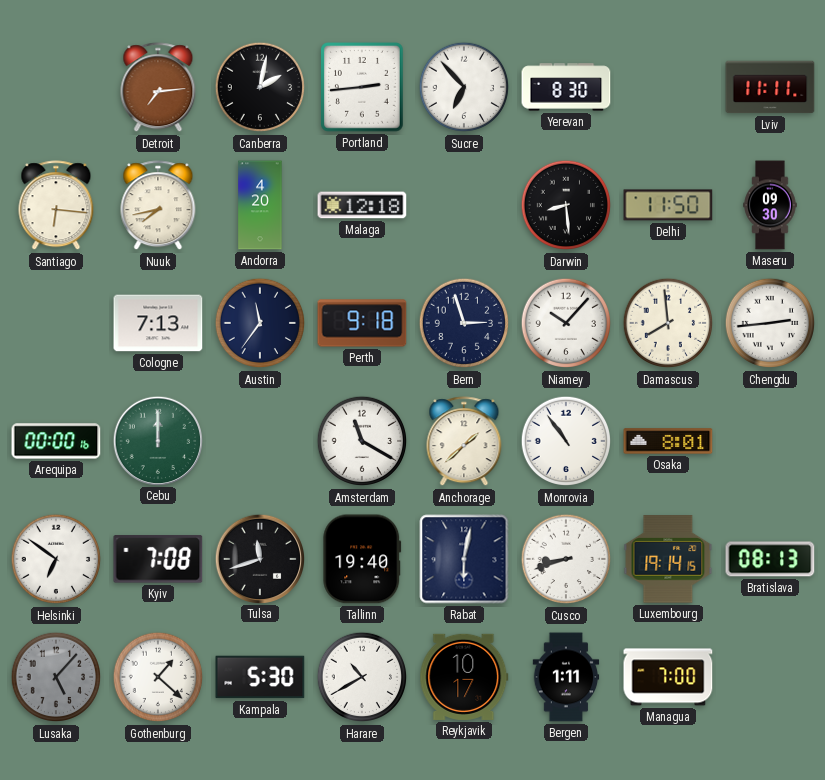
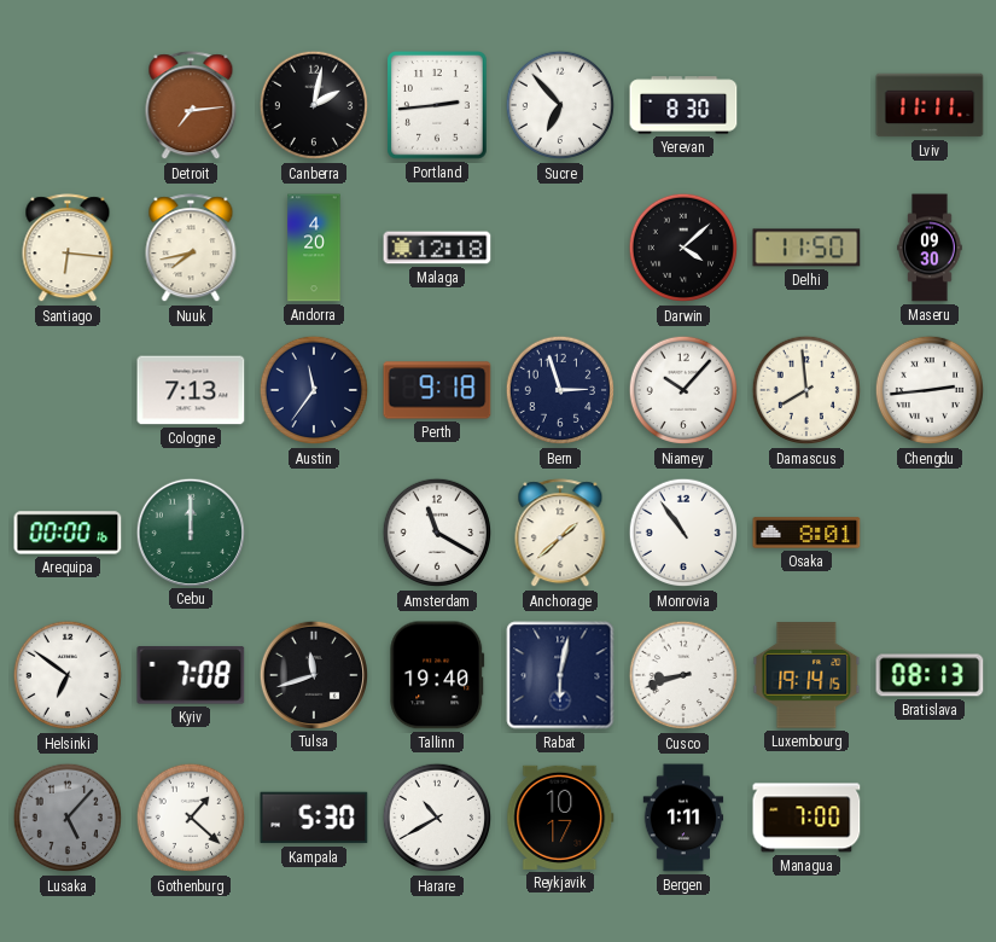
Darwin: 8:29 -> 4:08 (683, 248)
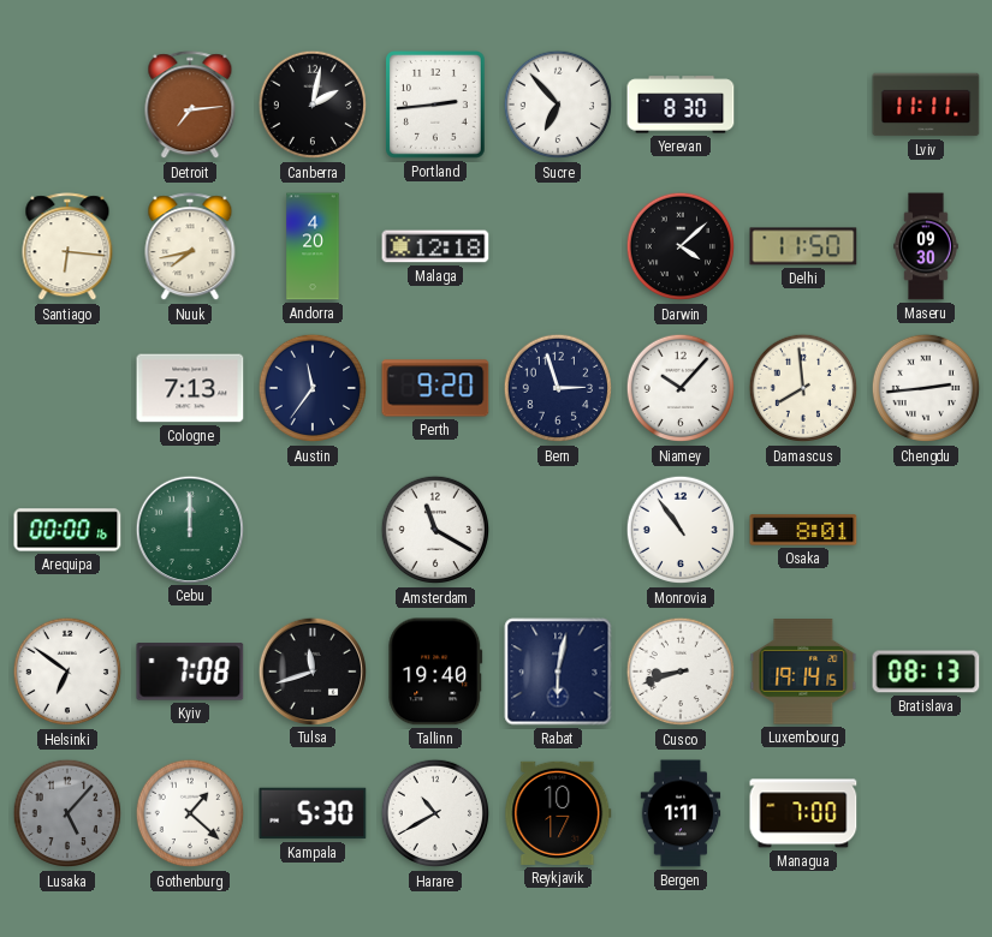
Perth: 9:18 -> 9:20 (435, 388)
Anchorage: 1:38 -> none (560, 534)
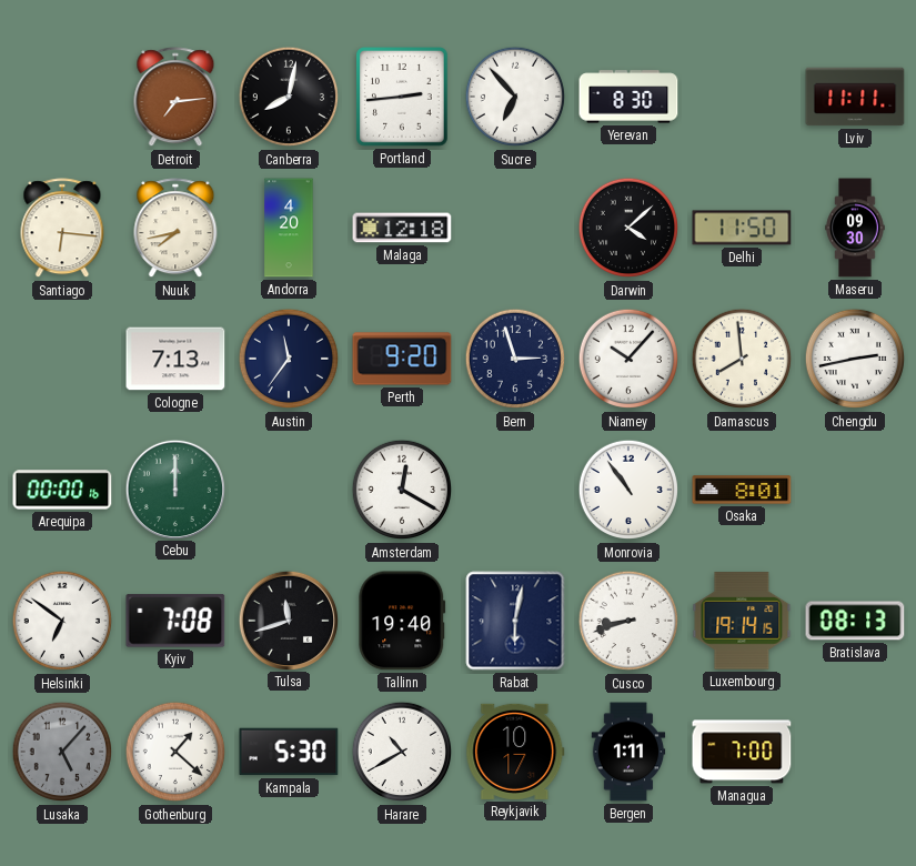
Canberra: 2:02 -> 8:02 (289, 97)
Chengdu: 2:44 -> 2:43 (855, 359)
Amsterdam: 11:20 -> 12:20 (402, 490)
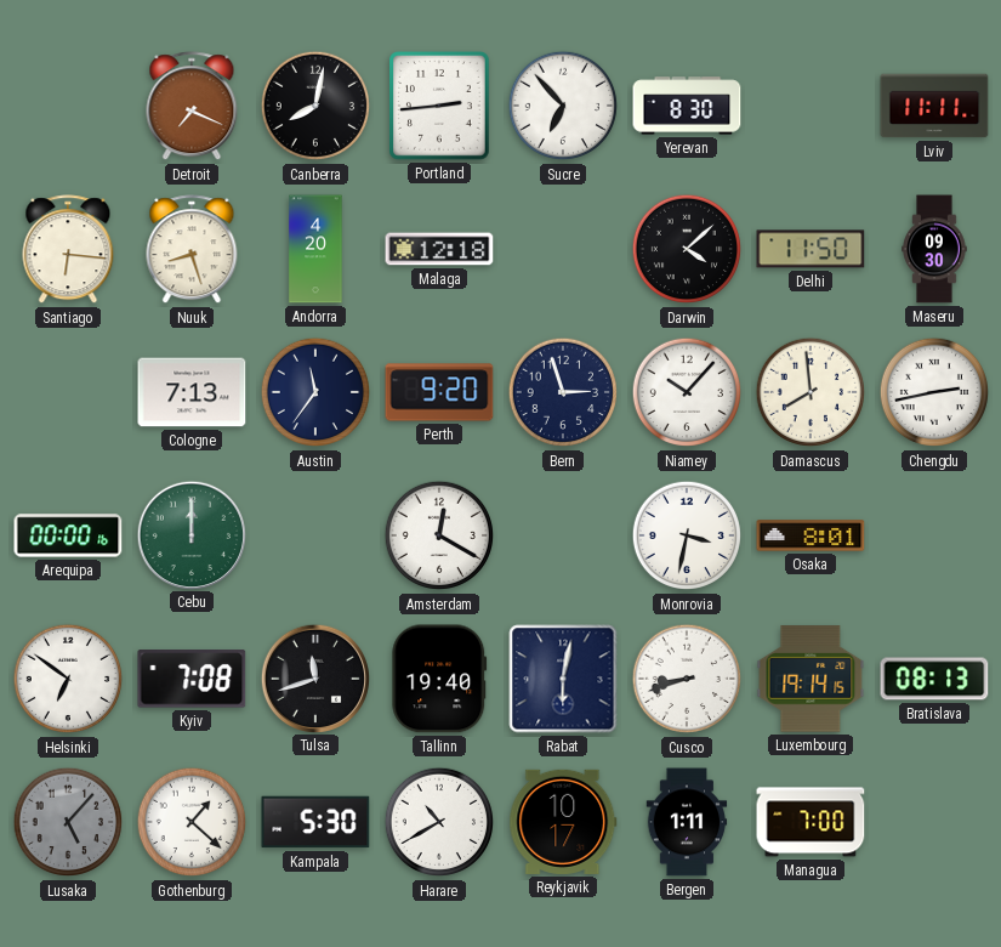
Detroit: 7:14 -> 7:19 (192, 107)
Nuuk: 7:43 -> 8:27 (192, 250)
Monrovia: 10:54 -> 3:32 (687, 535)
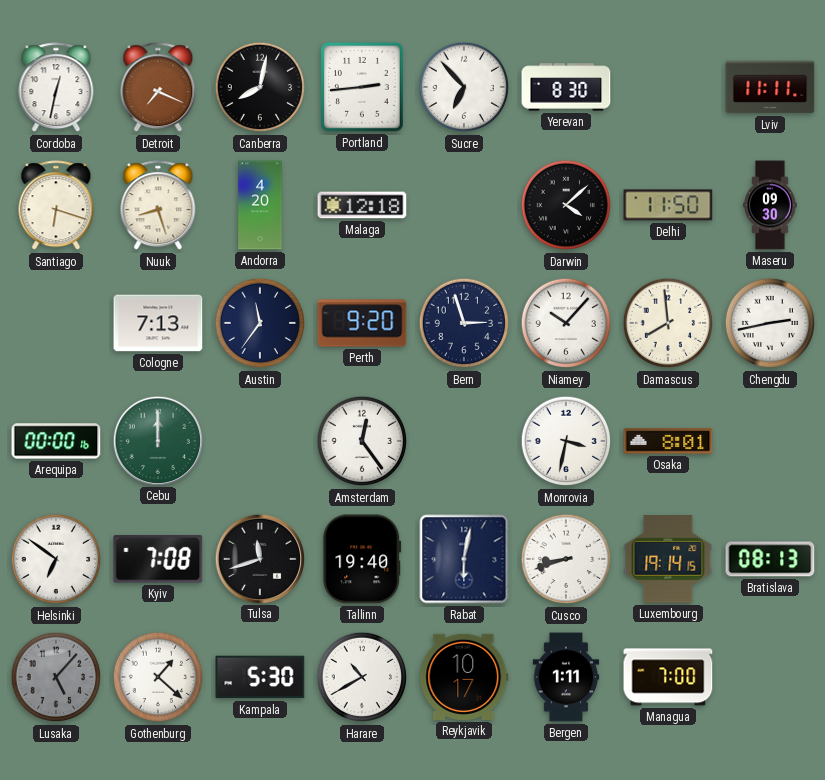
Cordoba: none -> 12:32 (56, 88)
Santiago: 6:16 -> 6:18 (56, 206)
Amsterdam: 12:20 -> 12:24 (362, 441)
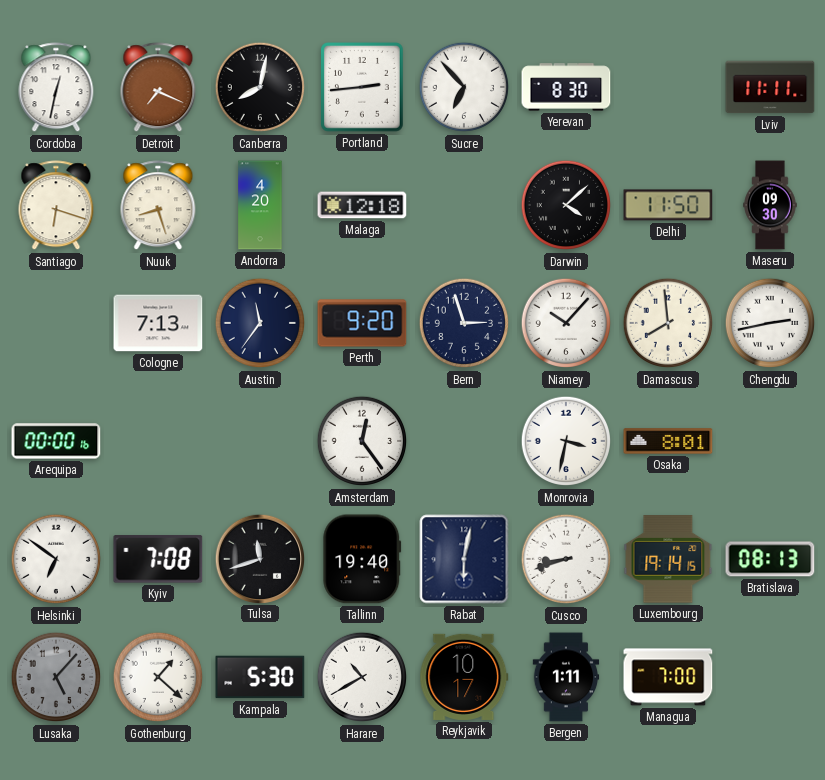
Cebu: 12:00 -> none (157, 440)
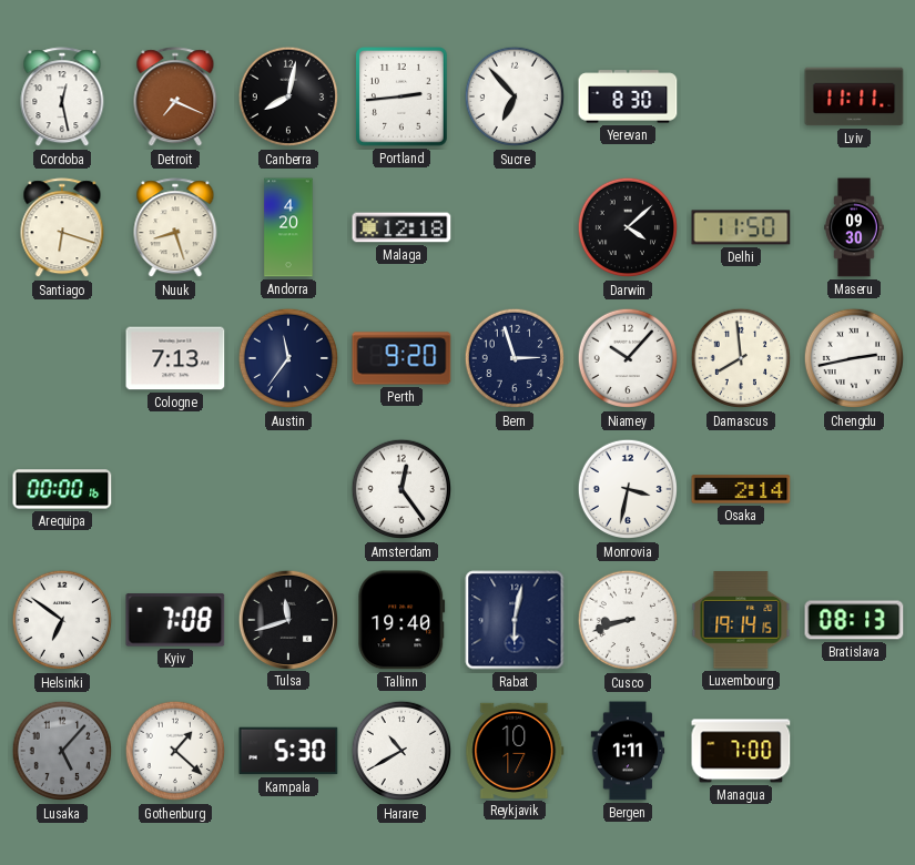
Cordoba: 12:32 -> 12:28 (62, 98)
Osaka: 8:01 -> 2:14 (741, 489)
